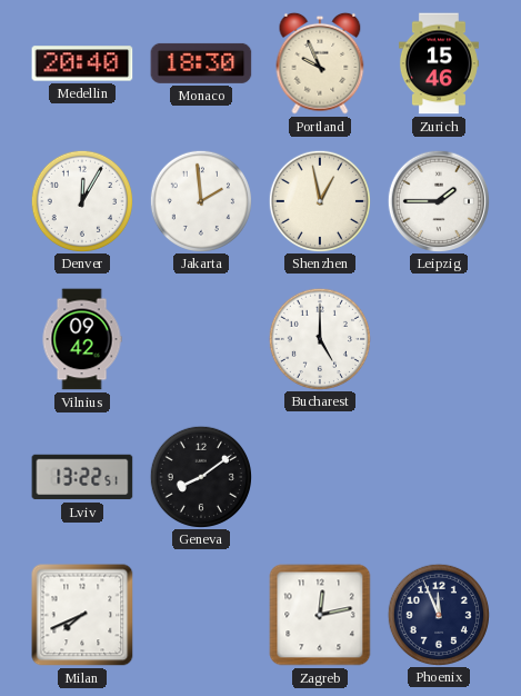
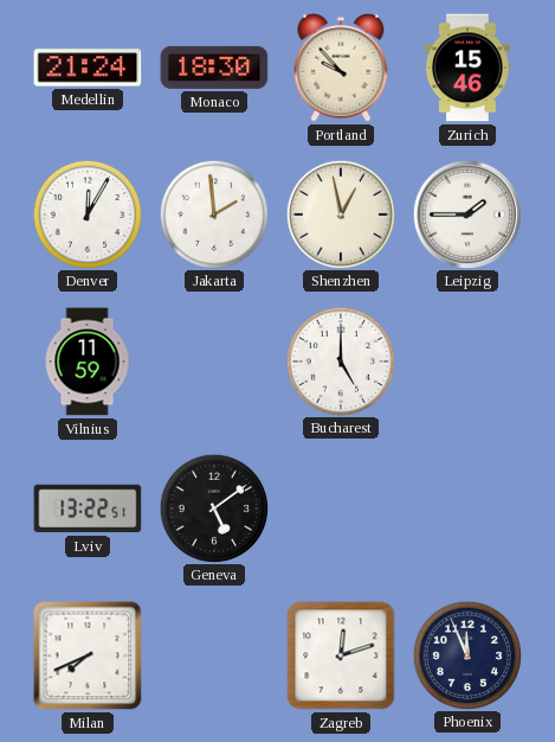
Medellin: 20:40 -> 21:24 (88, 68)
Portland: 9:56 -> 9:53 (341, 68)
Vilnius: 09:42 -> 11:59 (88, 362)
Geneva: 8:09 -> 5:09 (213, 507)
Zagreb: 12:13 -> 12:12 (341, 655)
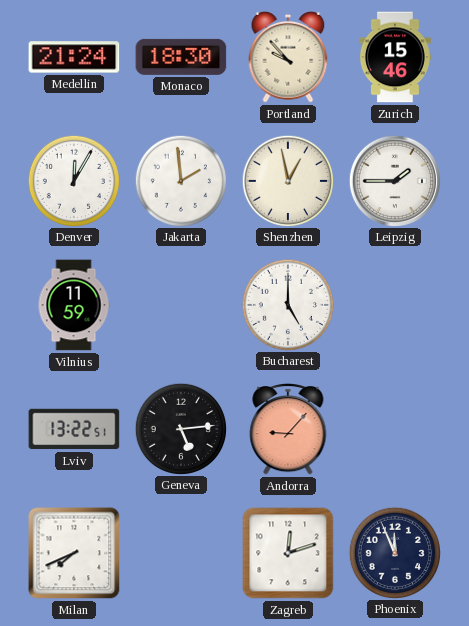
Geneva: 5:09 -> 5:14 (180, 428)
Andorra: none -> 9:07 (288, 430)
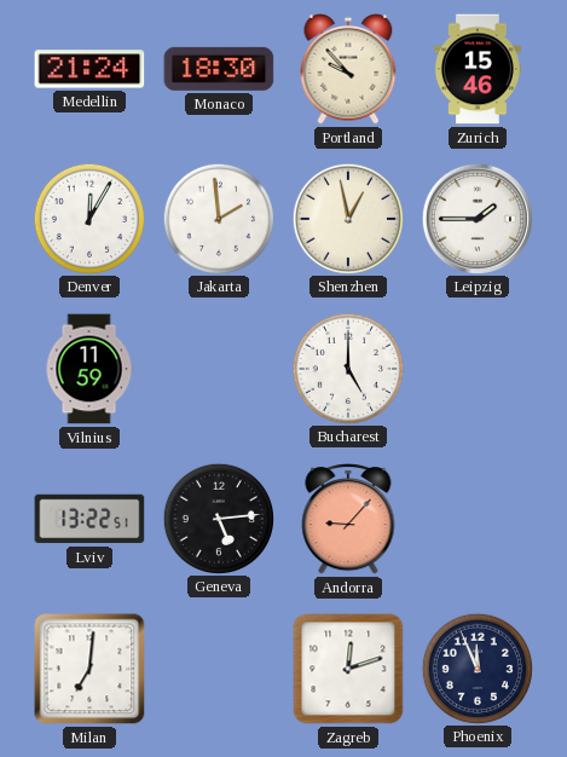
Milan: 7:41 -> 7:01 (89, 669)
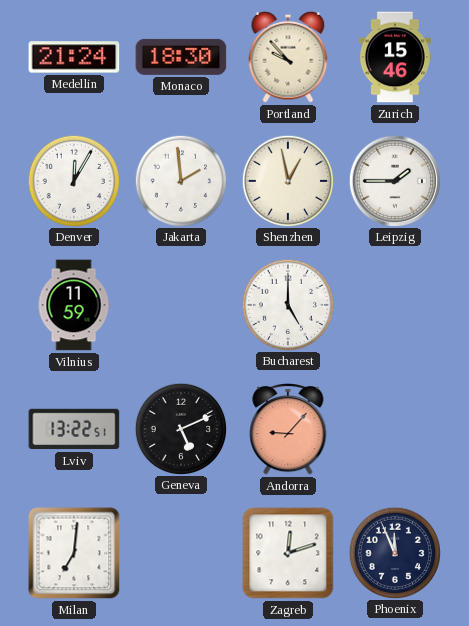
Geneva: 5:14 -> 5:11 (180, 428)
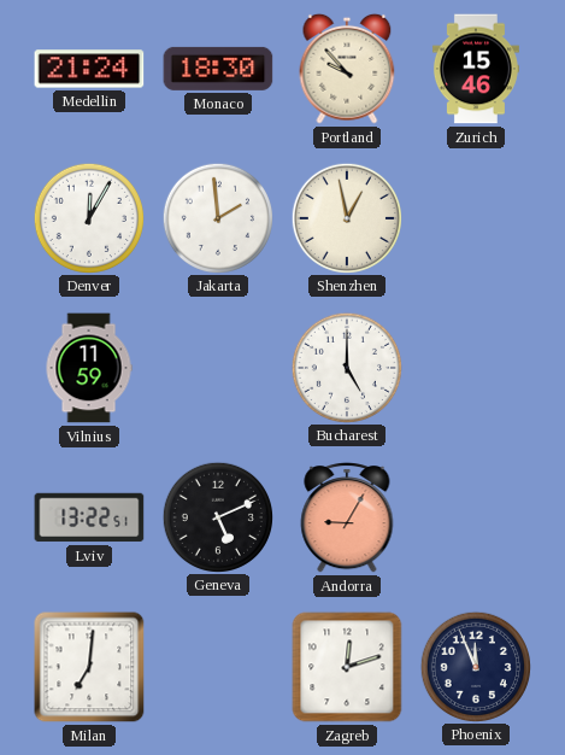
Leipzig: 1:45 -> none (394, 180)
Andorra: 9:07 -> 9:05 (347, 519)
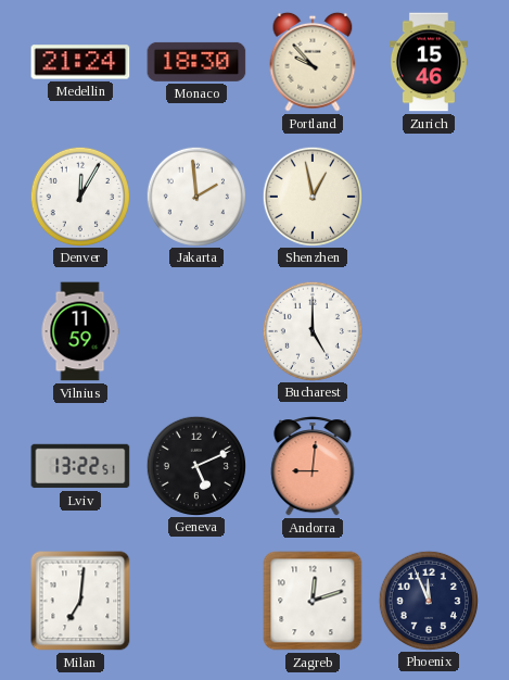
Andorra: 9:05 -> 9:01 (313, 467)
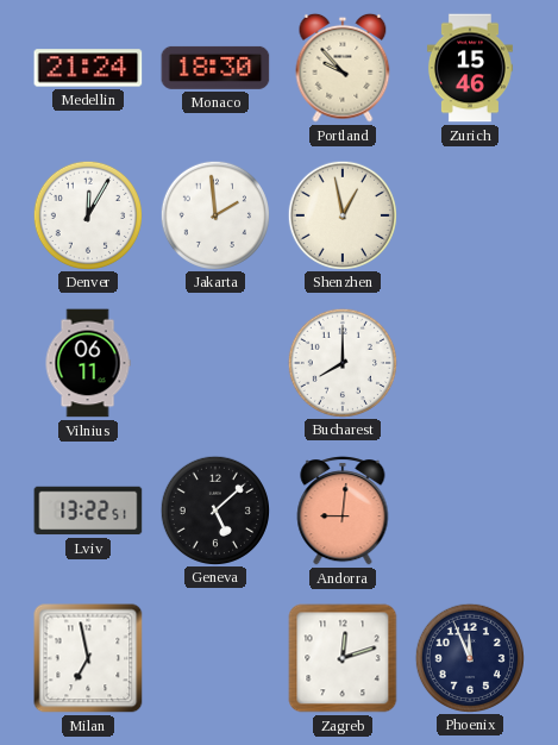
Vilnius: 11:59 -> 06:11 (88, 363)
Bucharest: 5:00 -> 8:00 (341, 362)
Geneva: 5:11 -> 5:08 (214, 509)
Milan: 7:01 -> 6:58 (88, 658)
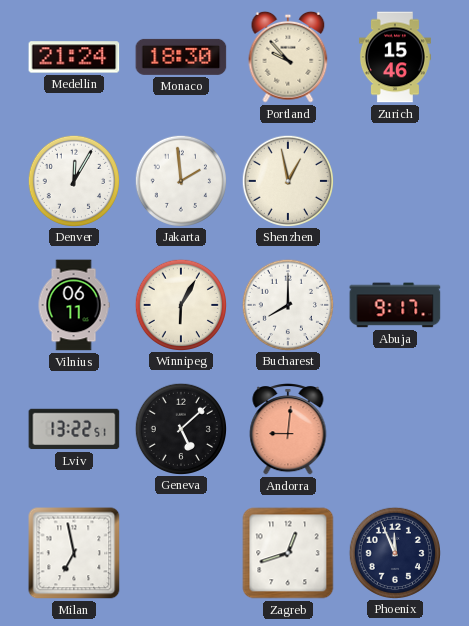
Winnipeg: none -> 6:05 (180, 304)
Abuja: none -> 9:17 (395, 305)
Zagreb: 12:12 -> 12:42 (288, 553)
